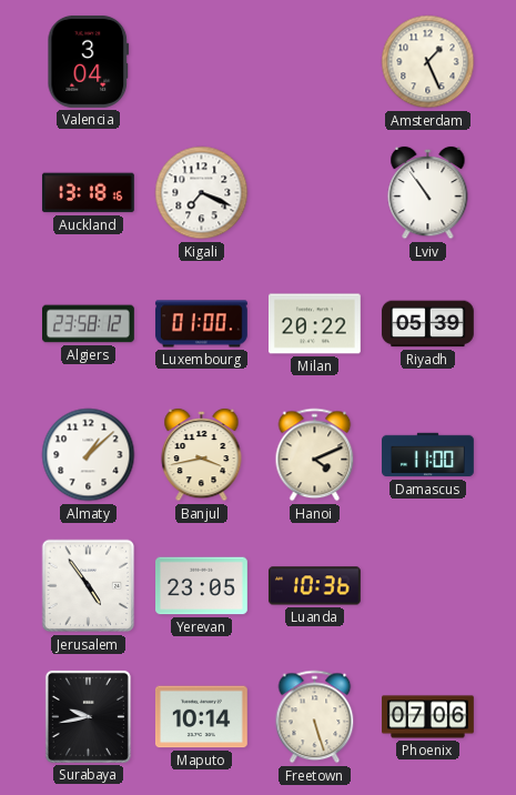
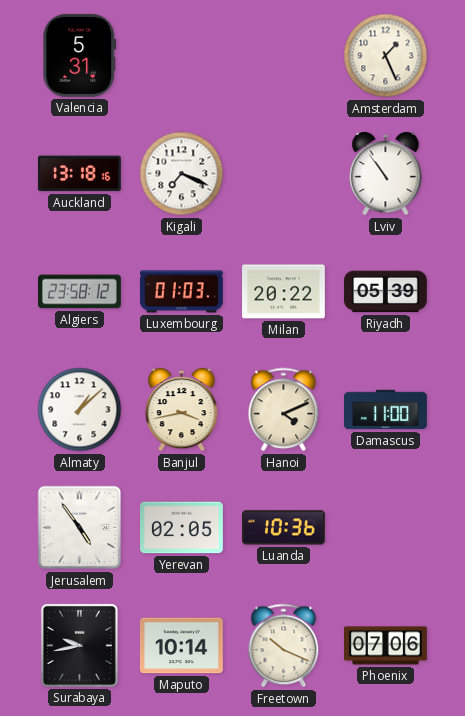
Valencia: 3:04 -> 5:31 (80, 55)
Luxembourg: 01:00 -> 01:03 (182, 292)
Yerevan: 23:05 -> 02:05 (182, 528)
Freetown: 5:27 -> 10:19 (284, 646)
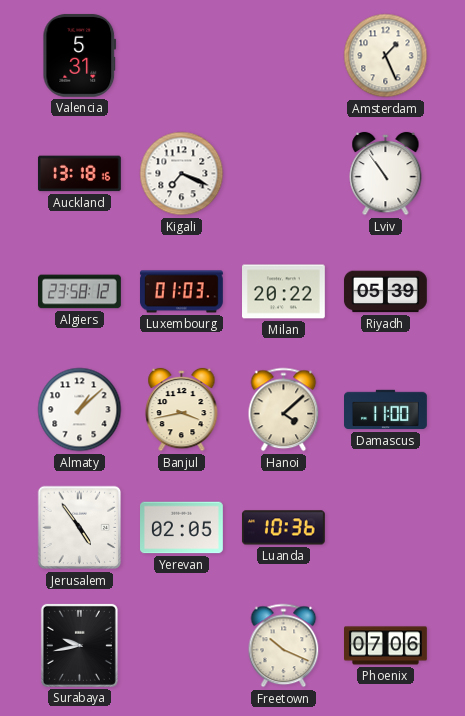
Hanoi: 4:11 -> 4:08 (284, 410)
Maputo: 10:14 -> none (182, 646)
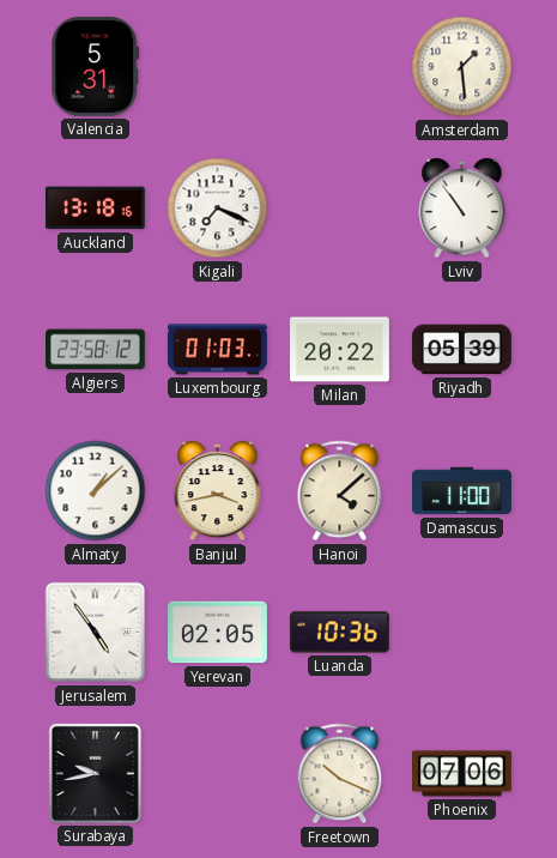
Amsterdam: 1:26 -> 1:29 (462, 67)
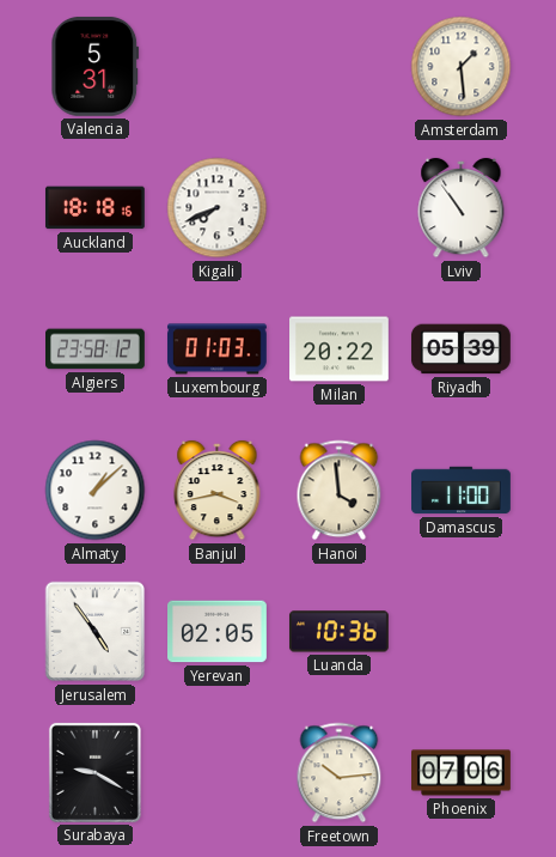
Auckland: 13:18 -> 18:18 (94, 208)
Kigali: 7:19 -> 7:41 (218, 208)
Hanoi: 4:08 -> 3:59 (340, 491)
Surabaya: 9:43 -> 9:20 (94, 772)
Freetown: 10:19 -> 10:14 (340, 773)
